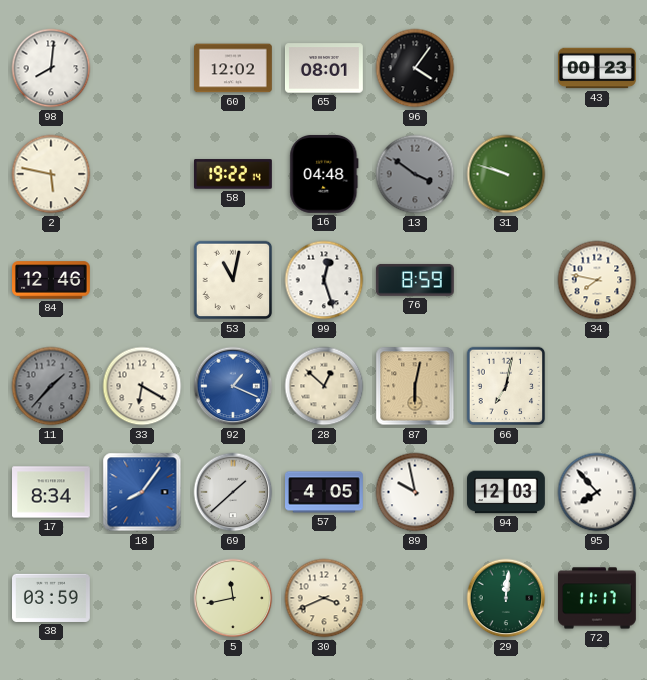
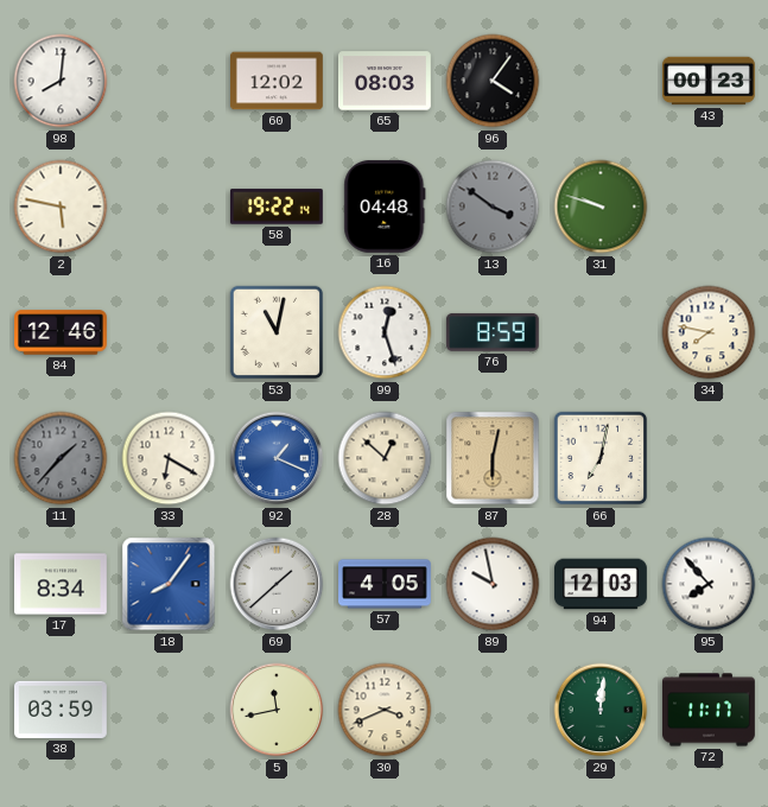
65: 08:01 -> 08:03 (385, 81)
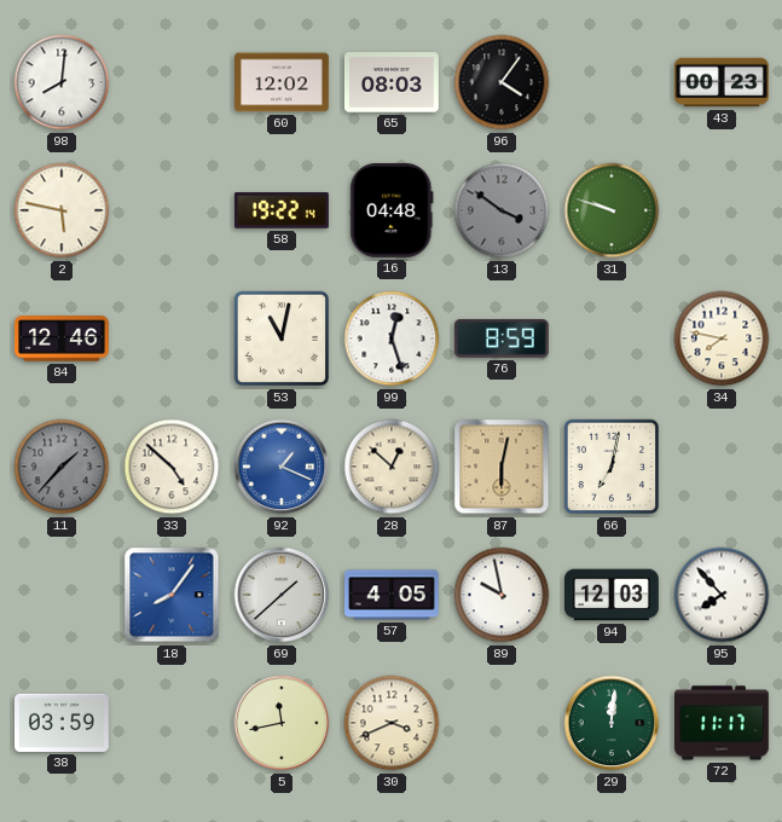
33: 6:20 -> 4:52 (172, 467)
17: 8:34 -> none (62, 584)
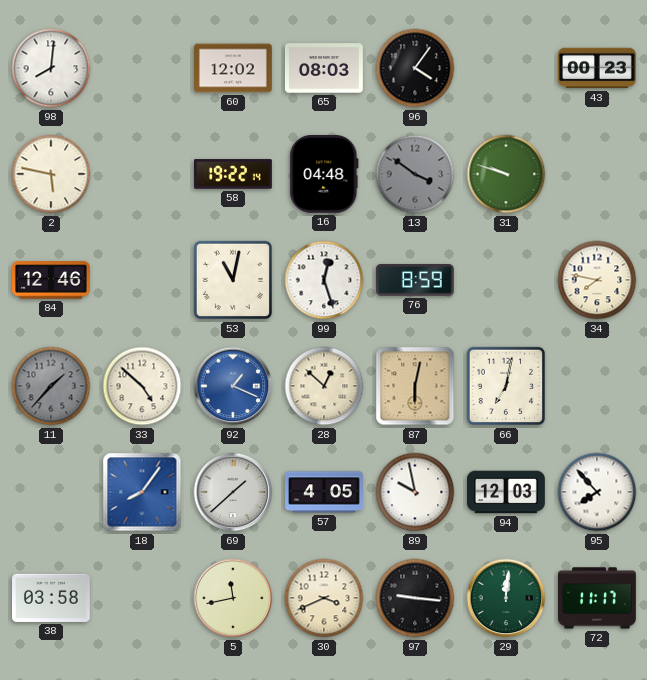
38: 03:59 -> 03:58 (52, 598)
97: none -> 9:16 (415, 598)
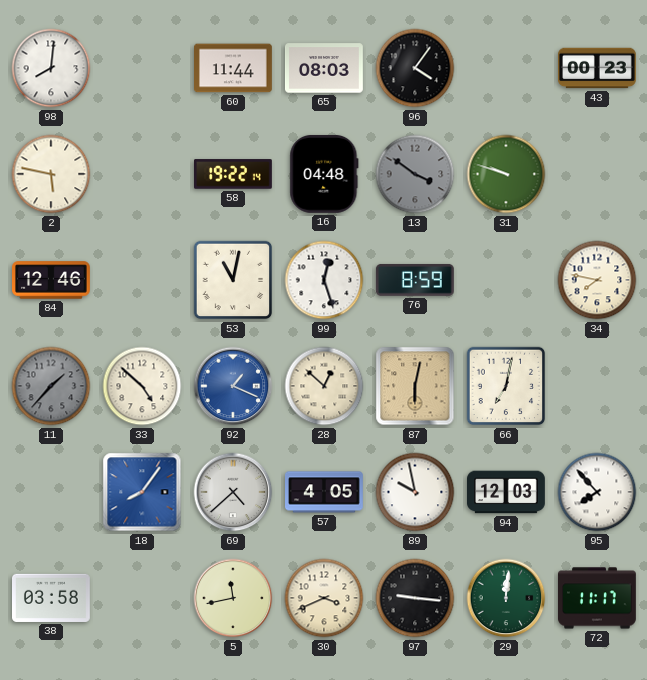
60: 12:02 -> 11:44 (234, 68)
69: 1:38 -> 4:38 (233, 492)
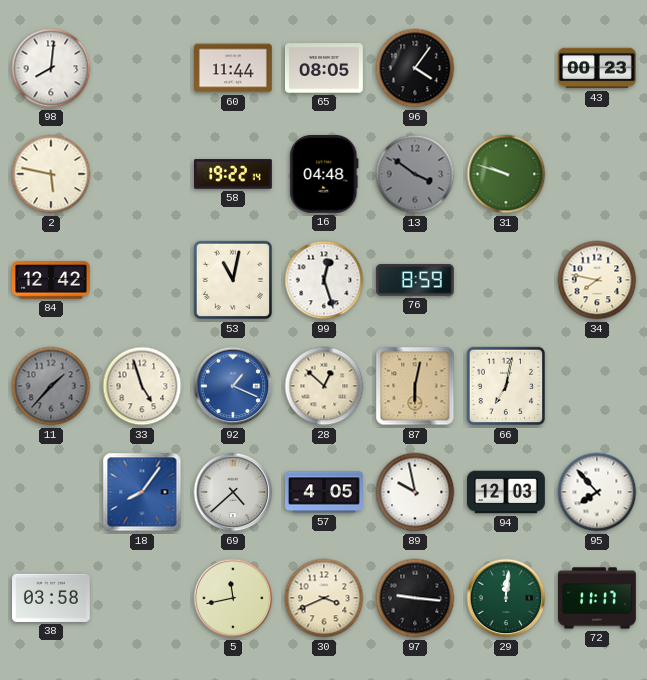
65: 08:03 -> 08:05 (324, 68)
84: 12:46 -> 12:42 (52, 280)
33: 4:52 -> 4:57 (142, 386)
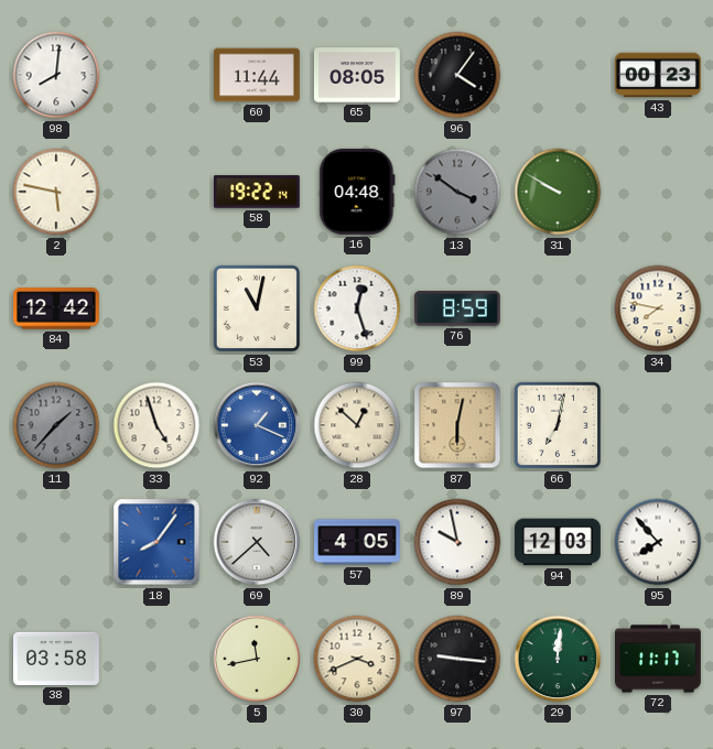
31: 9:48 -> 9:50 (558, 192)
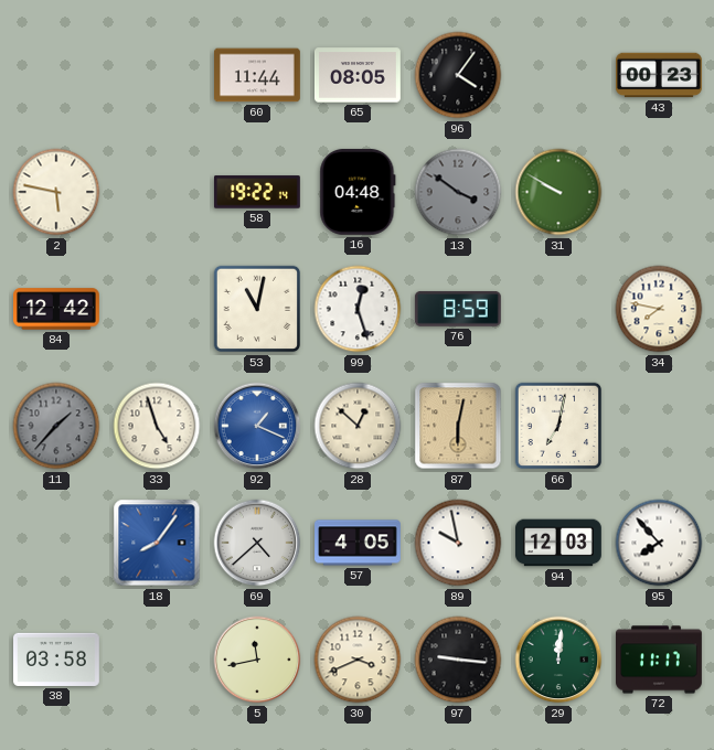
98: 8:01 -> none (56, 75)
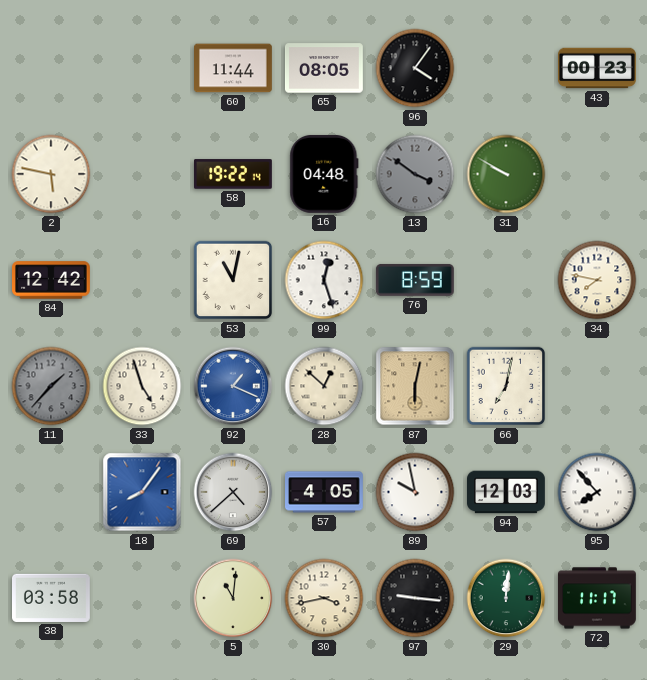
5: 11:43 -> 11:01 (233, 598)
30: 3:41 -> 3:43 (324, 598)
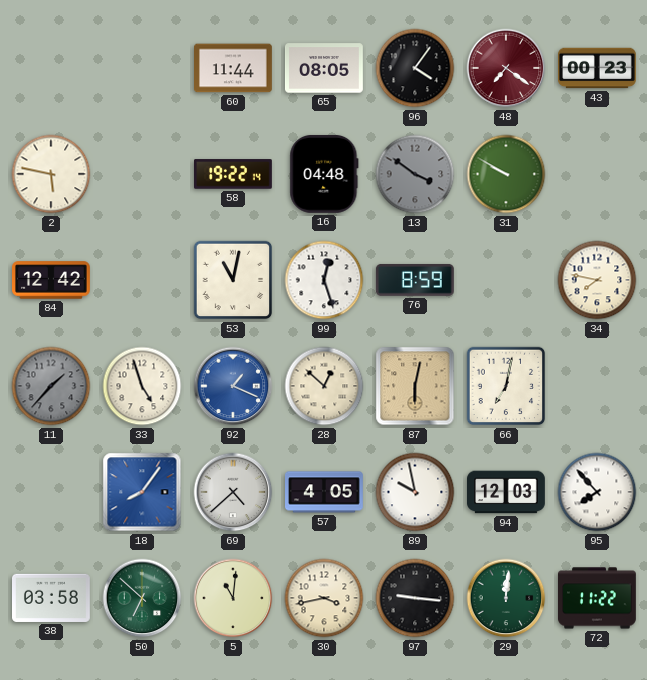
48: none -> 7:21 (506, 68)
50: none -> 6:52 (142, 598)
72: 11:17 -> 11:22 (598, 598)
